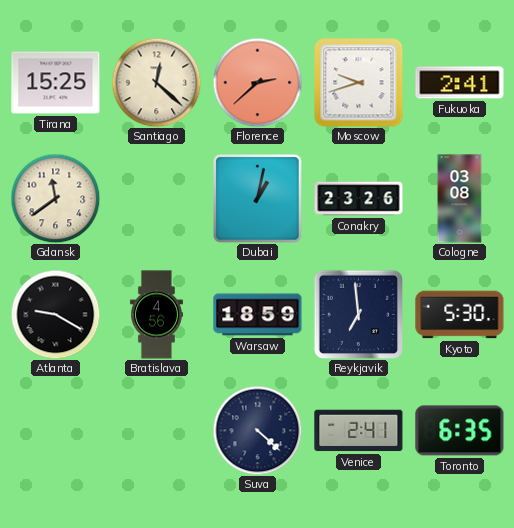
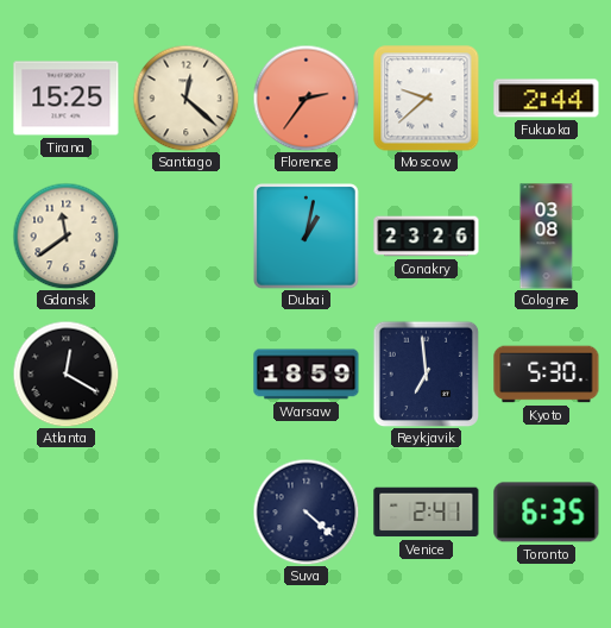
Florence: 2:38 -> 2:36 (305, 98)
Moscow: 9:42 -> 9:38 (427, 99)
Fukuoka: 2:41 -> 2:44 (547, 99)
Atlanta: 9:20 -> 12:20 (65, 373)
Bratislava: 4:56 -> none (156, 315)
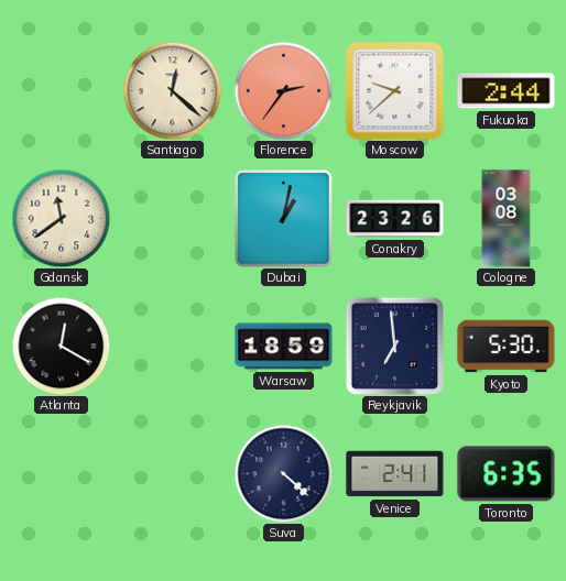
Tirana: 15:25 -> none (67, 99)
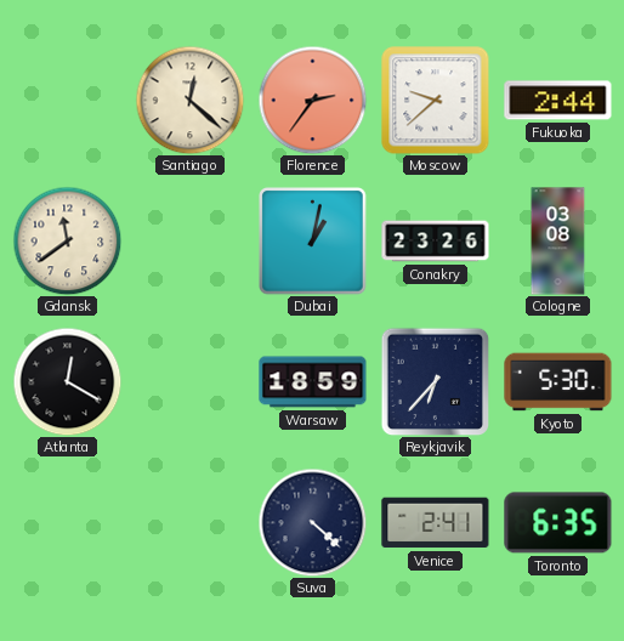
Reykjavik: 6:59 -> 6:37 (435, 381)
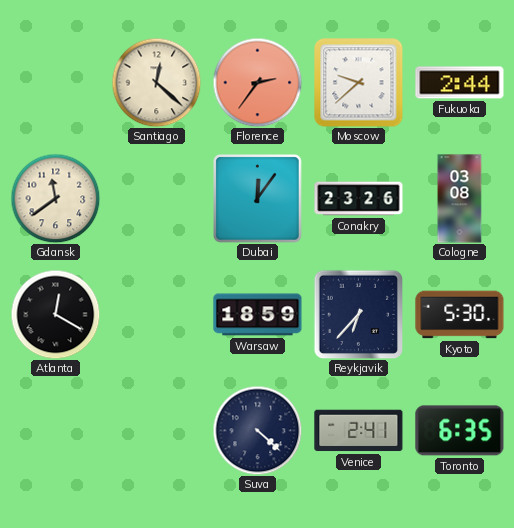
Dubai: 1:02 -> 12:06 (258, 199)
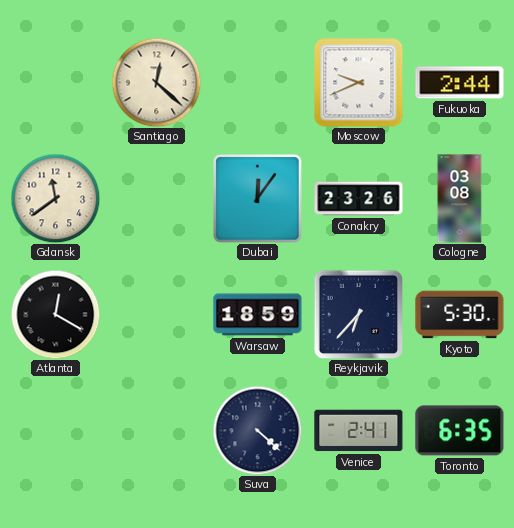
Florence: 2:36 -> none (257, 82)
Moscow: 9:38 -> 9:41 (359, 83)
